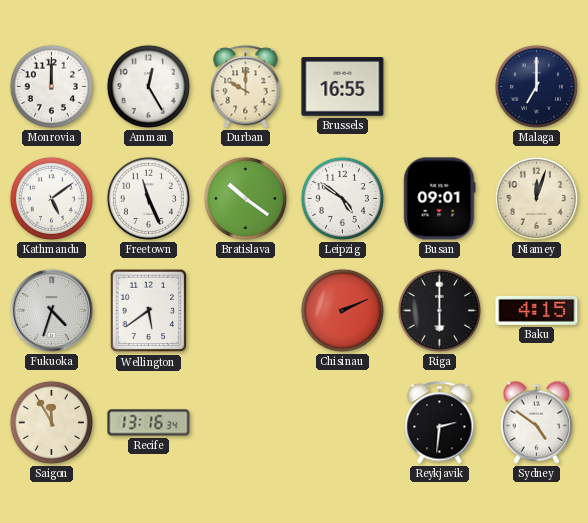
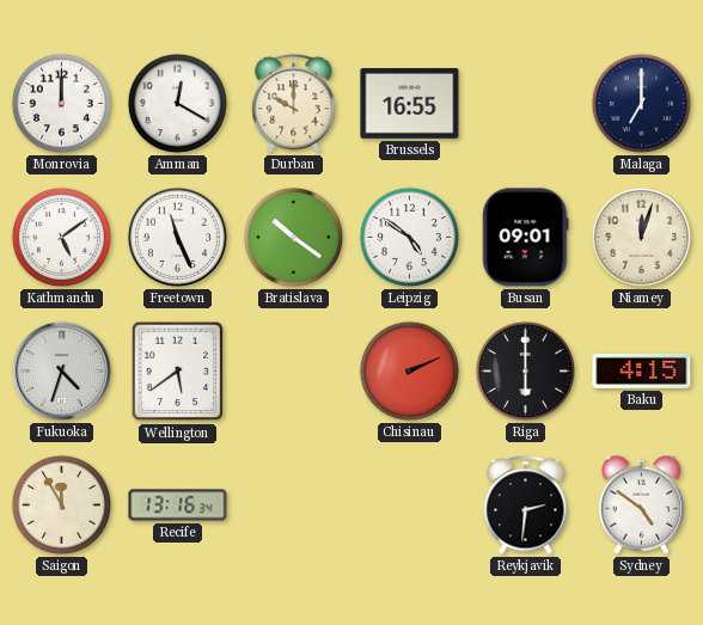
Amman: 12:25 -> 12:20 (177, 103)
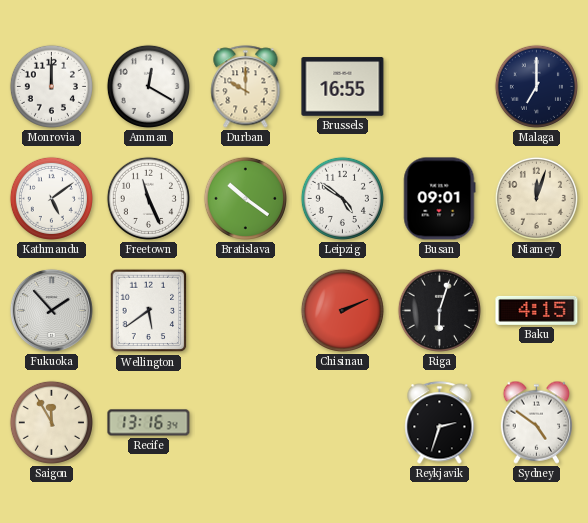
Fukuoka: 4:33 -> 1:53 (51, 310)
Riga: 6:00 -> 6:03 (439, 310)
Reykjavik: 2:31 -> 2:33 (440, 423)
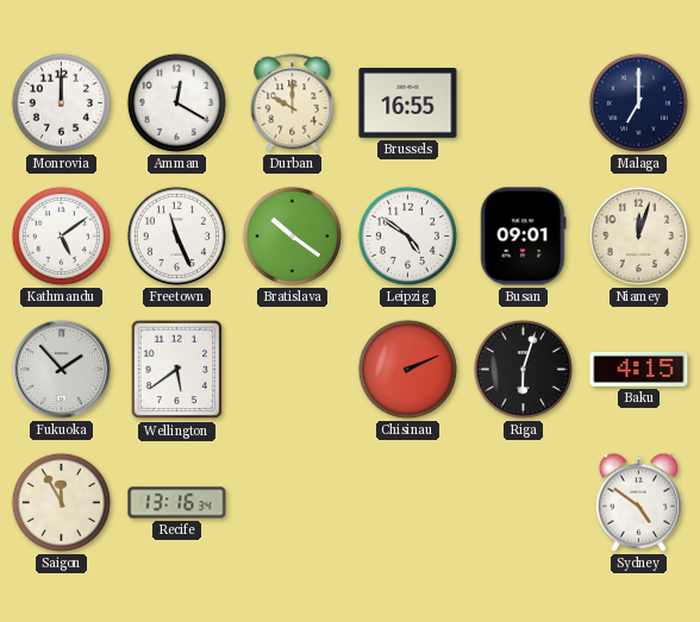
Reykjavik: 2:33 -> none (440, 423)
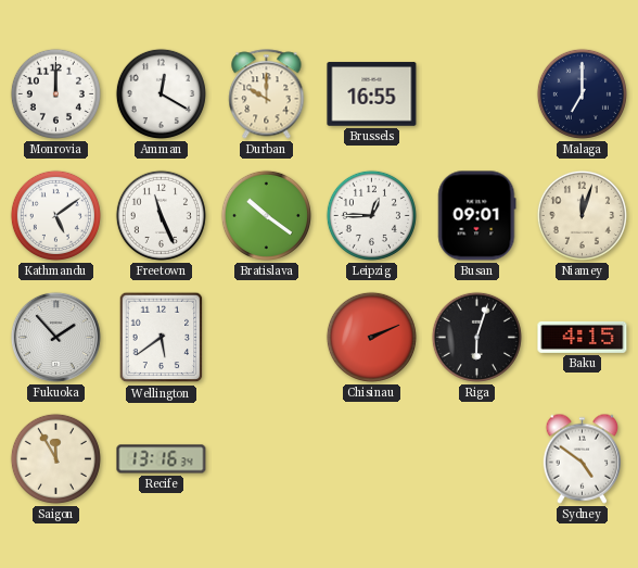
Leipzig: 4:51 -> 12:45 (371, 215)
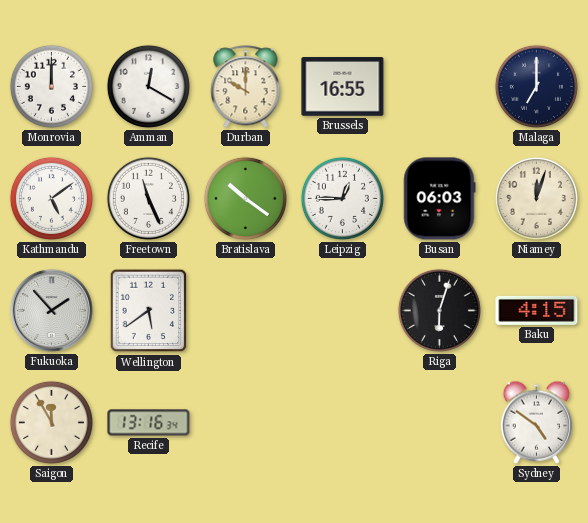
Busan: 09:01 -> 06:03 (440, 199)
Chisinau: 2:11 -> none (371, 337)
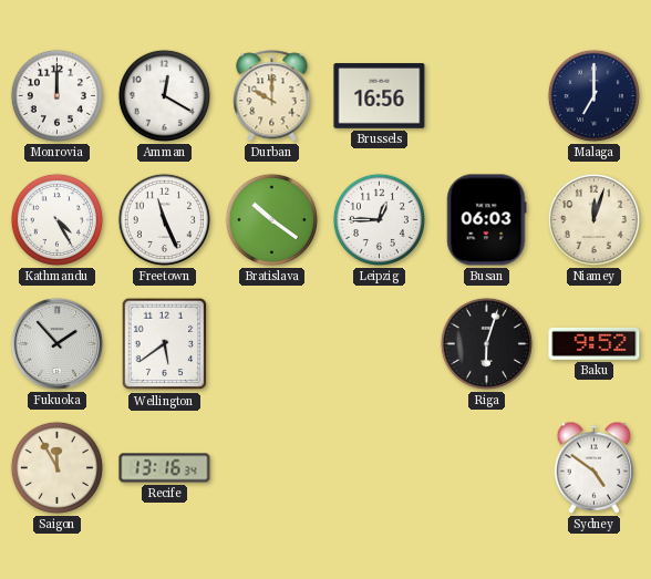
Brussels: 16:55 -> 16:56 (380, 96)
Kathmandu: 5:09 -> 4:25 (56, 219)
Baku: 4:15 -> 9:52 (595, 343)
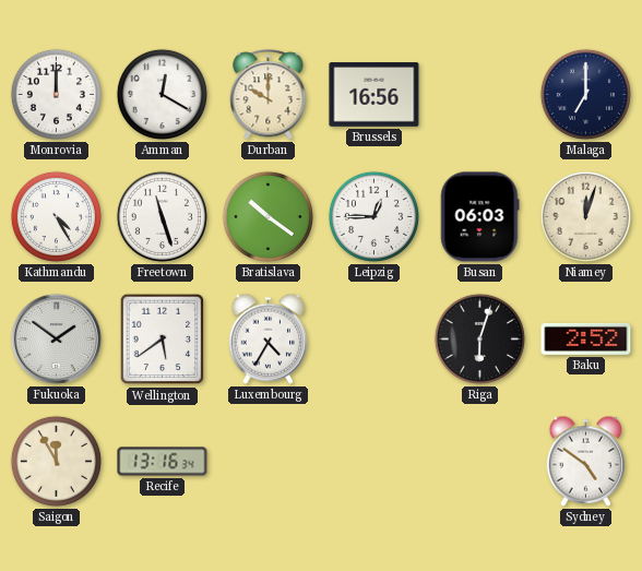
Freetown: 11:26 -> 11:27 (162, 216)
Fukuoka: 1:53 -> 1:51 (56, 338)
Luxembourg: none -> 4:35 (269, 338)
Baku: 9:52 -> 2:52 (586, 338)
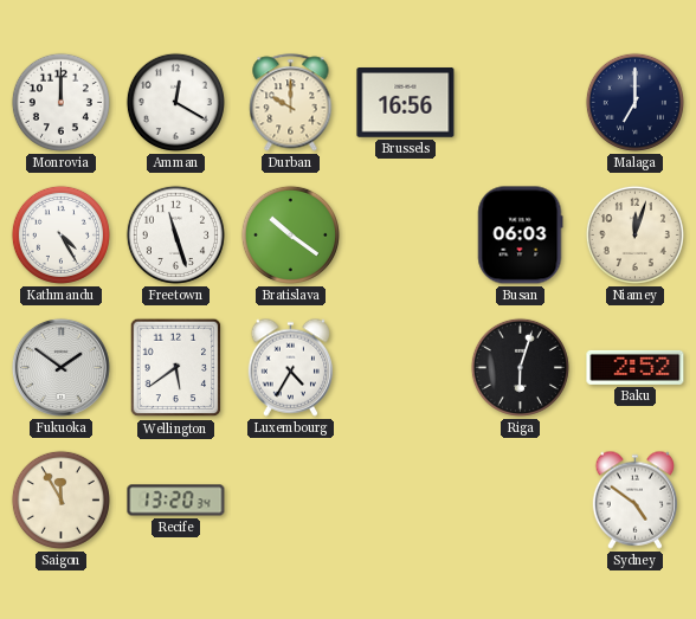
Leipzig: 12:45 -> none (373, 216)
Recife: 13:16 -> 13:20 (176, 501)
